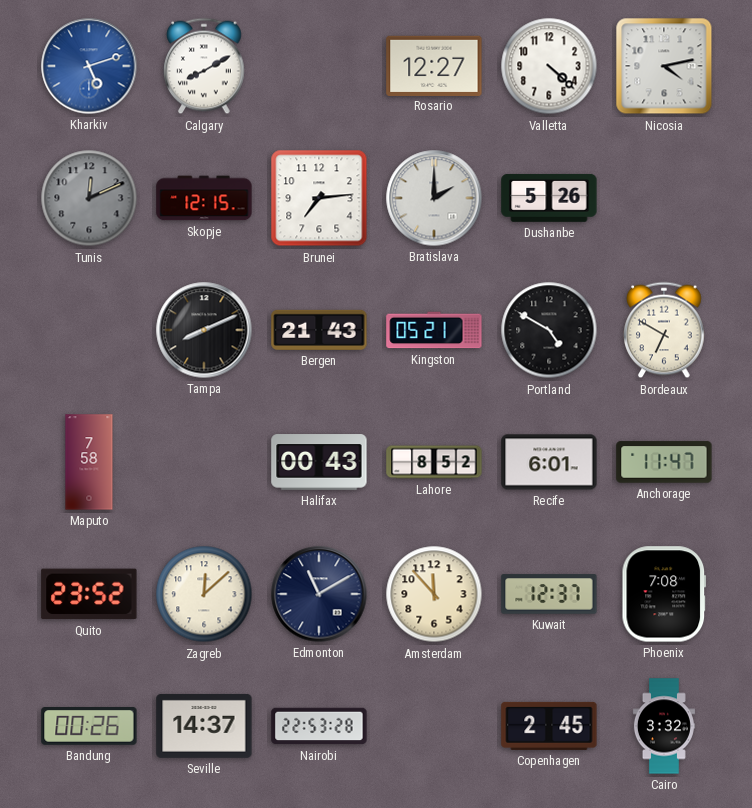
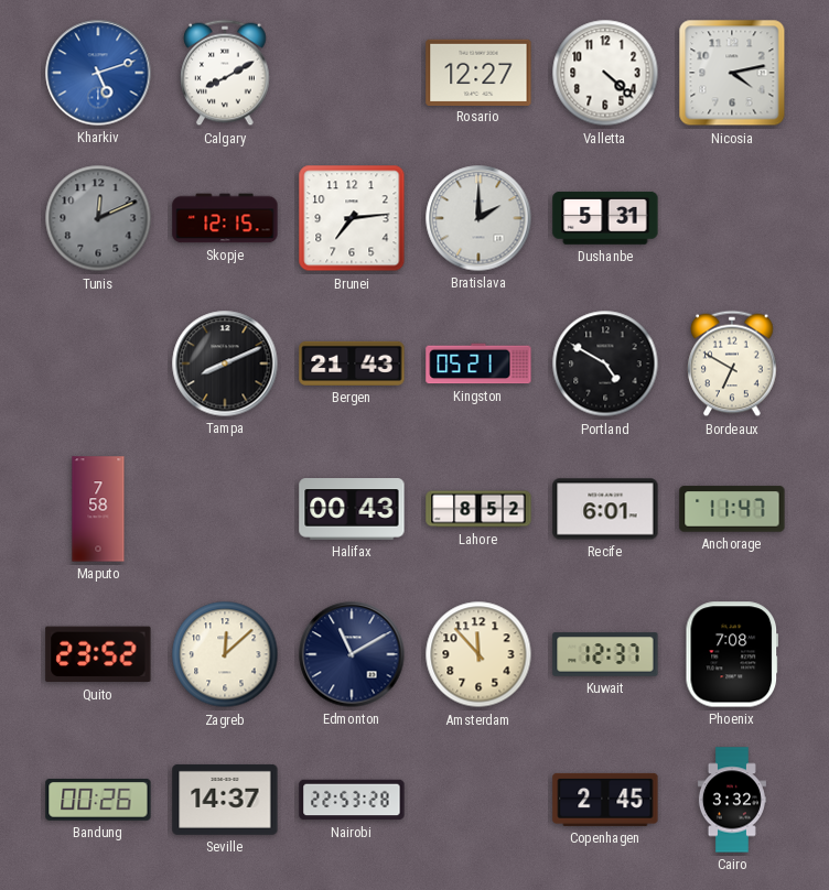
Dushanbe: 5:26 -> 5:31 (605, 218)
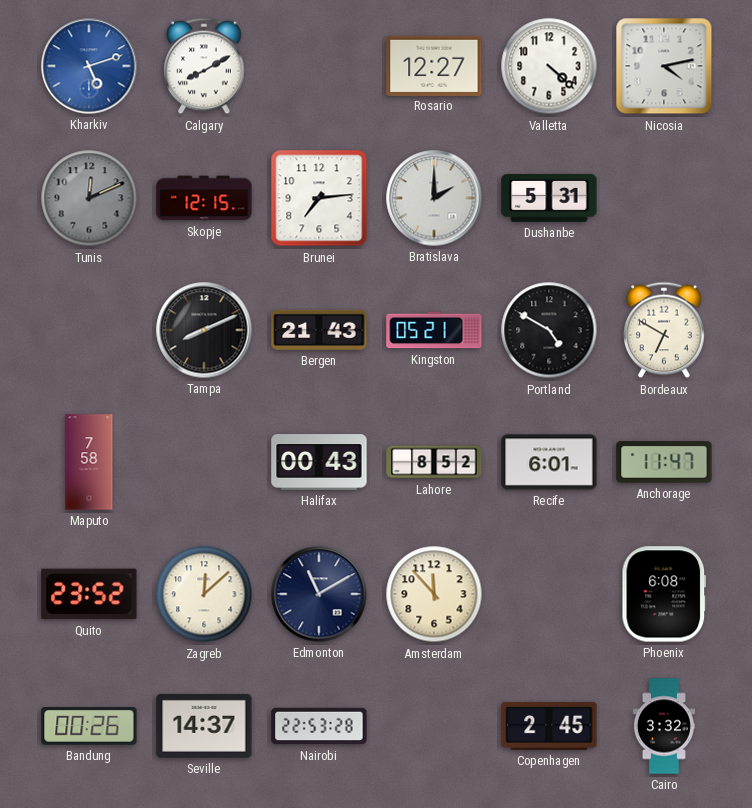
Kuwait: 12:37 -> none (605, 654)
Phoenix: 7:08 -> 6:08 (664, 594)
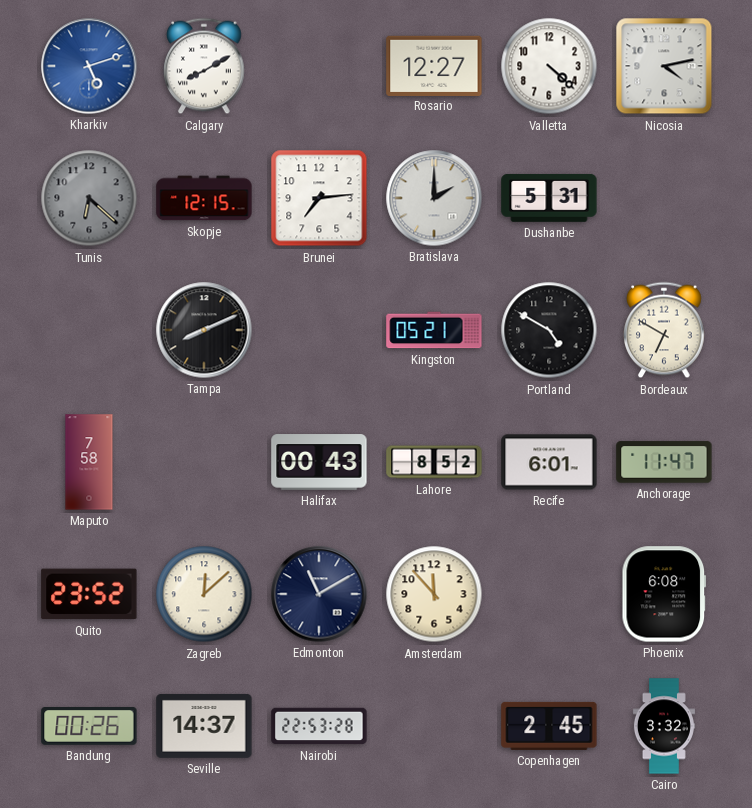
Tunis: 12:11 -> 6:22 (89, 198)
Bergen: 21:43 -> none (319, 330)
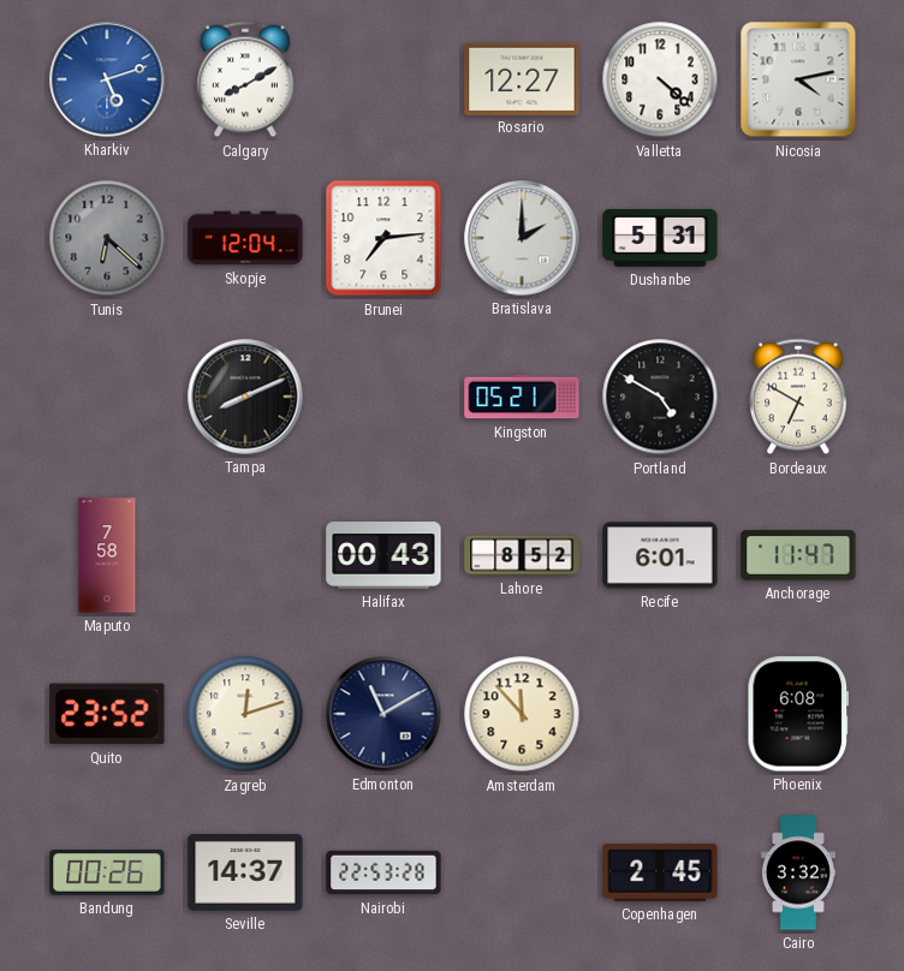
Skopje: 12:15 -> 12:04 (245, 238)
Zagreb: 12:08 -> 12:12 (245, 714)
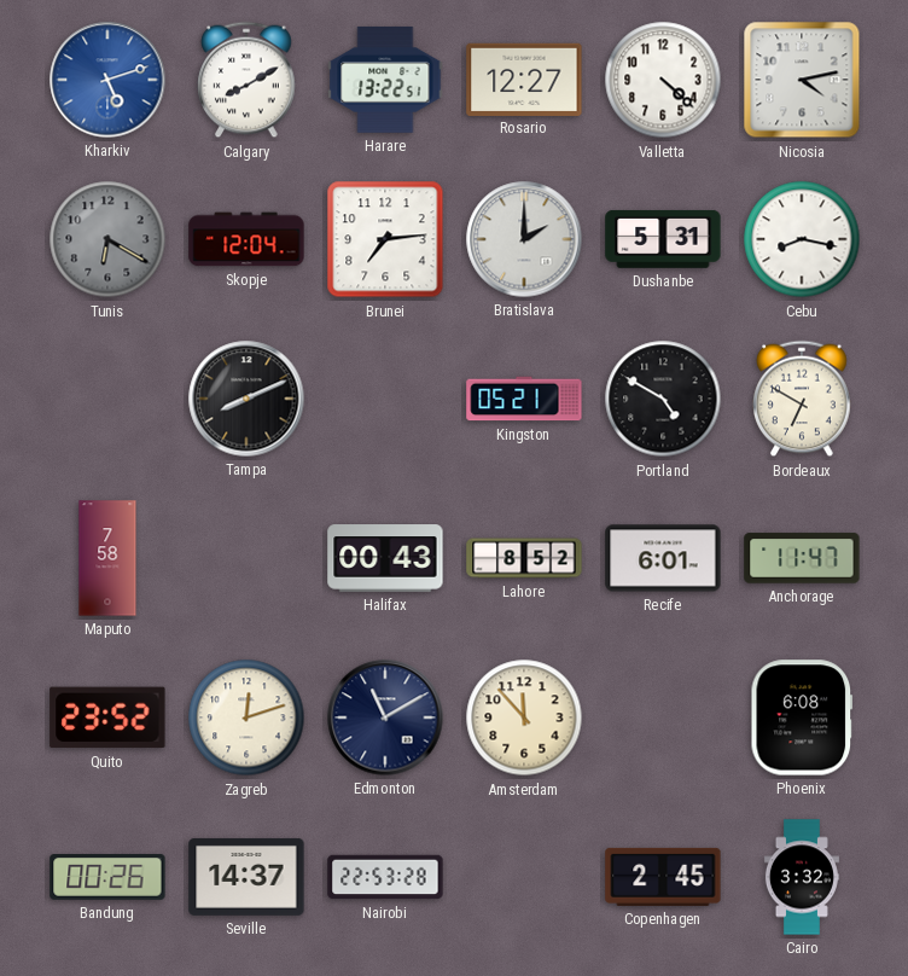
Harare: none -> 13:22 (385, 80)
Tunis: 6:22 -> 6:20 (107, 239)
Cebu: none -> 8:17 (802, 239)
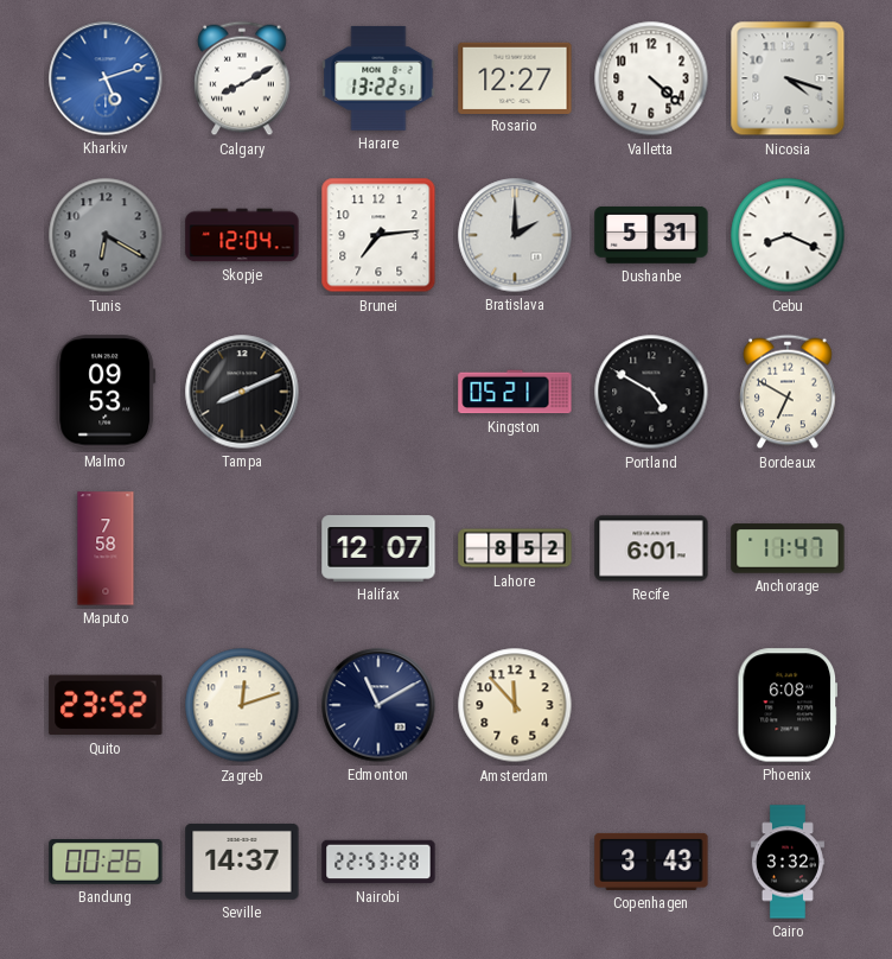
Nicosia: 4:13 -> 4:18 (788, 78)
Cebu: 8:17 -> 8:19 (788, 235)
Malmo: none -> 09:53 (106, 392)
Halifax: 00:43 -> 12:07 (378, 548)
Copenhagen: 2:45 -> 3:43 (651, 862)
